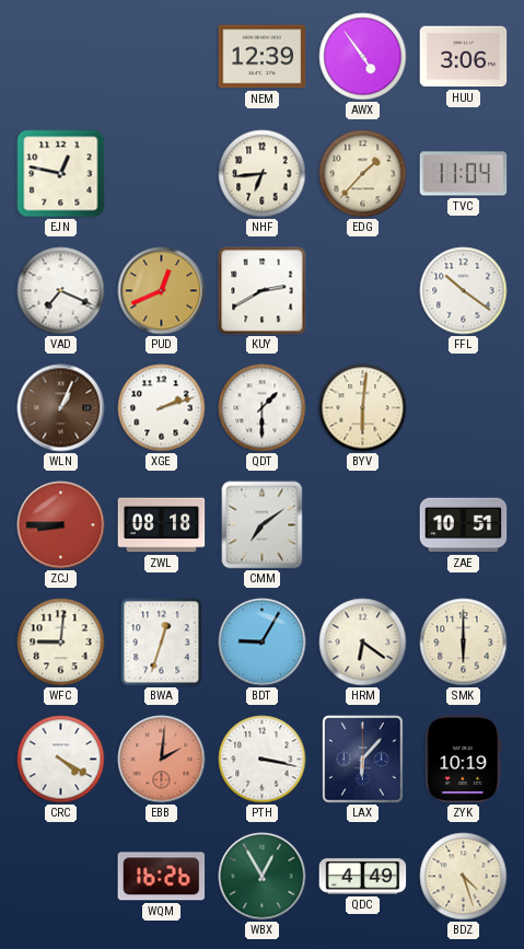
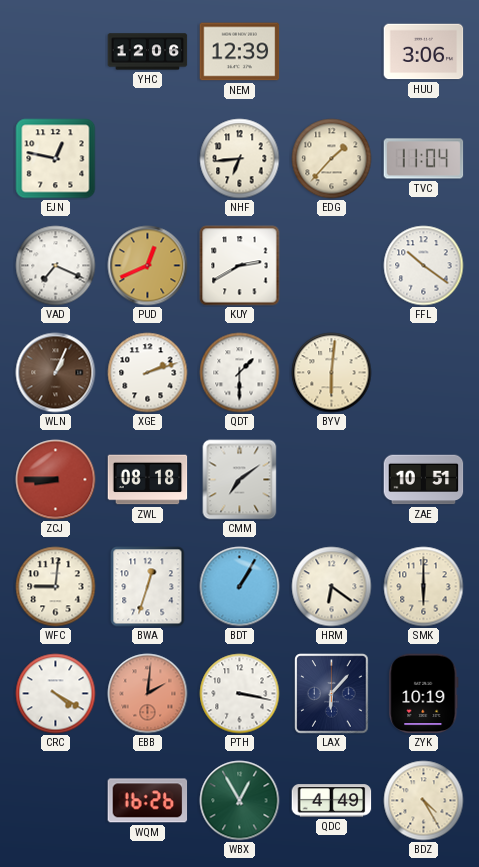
YHC: none -> 12:06 (148, 52)
AWX: 4:54 -> none (363, 57)
BDT: 9:05 -> 1:05 (240, 587)
BDZ: 4:27 -> 4:25 (424, 801)
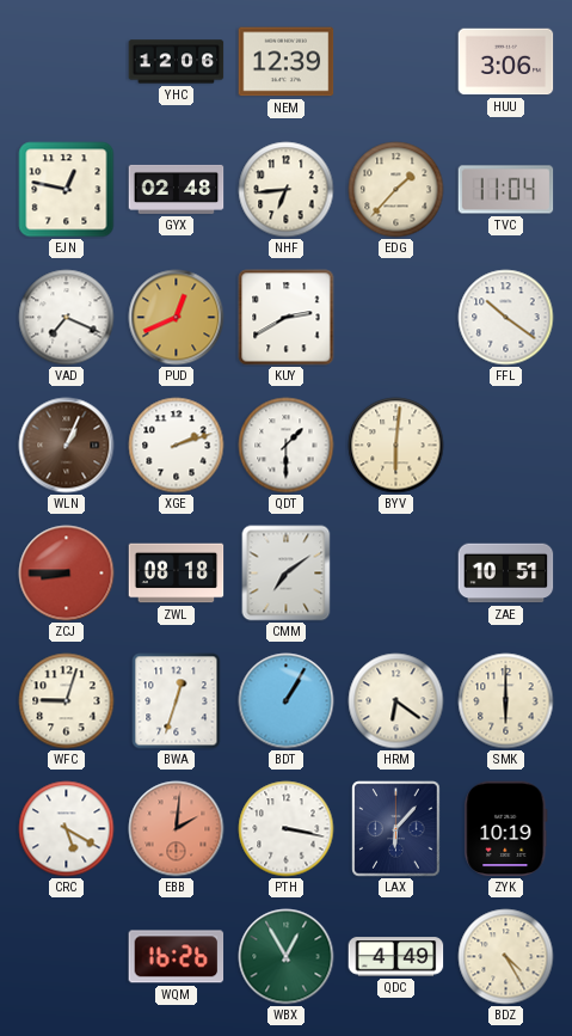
GYX: none -> 02:48 (177, 189)
WFC: 9:01 -> 9:03 (67, 701)
CRC: 4:20 -> 5:20 (67, 829)
